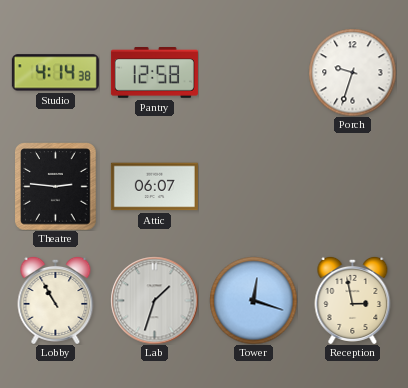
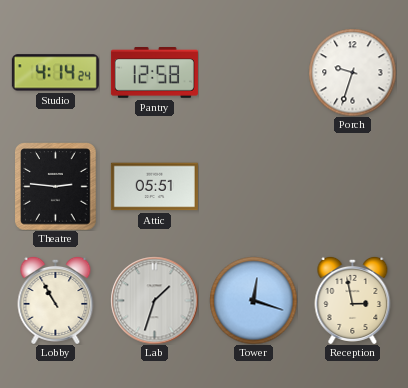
Studio: 4:14:38 -> 4:14:24 (55, 73)
Attic: 06:07 -> 05:51 (154, 187)
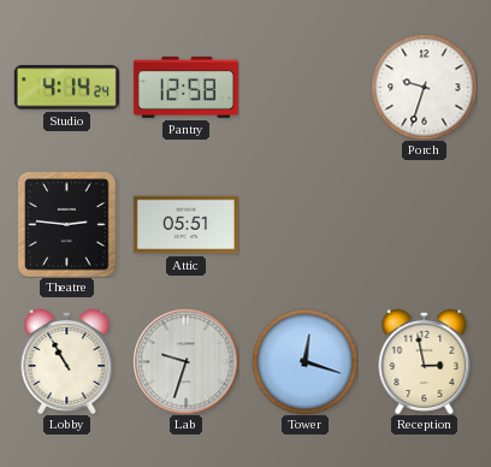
Lab: 1:33 -> 9:33 (185, 361)
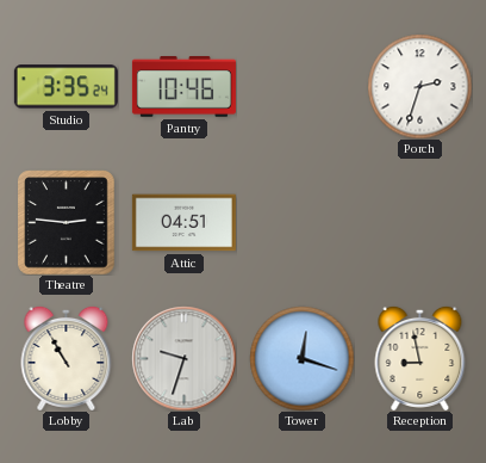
Studio: 4:14 -> 3:35 (66, 87)
Pantry: 12:58 -> 10:46 (183, 87)
Porch: 9:33 -> 2:33 (419, 86)
Attic: 05:51 -> 04:51 (183, 223)
Reception: 2:58 -> 8:58 (420, 358)
